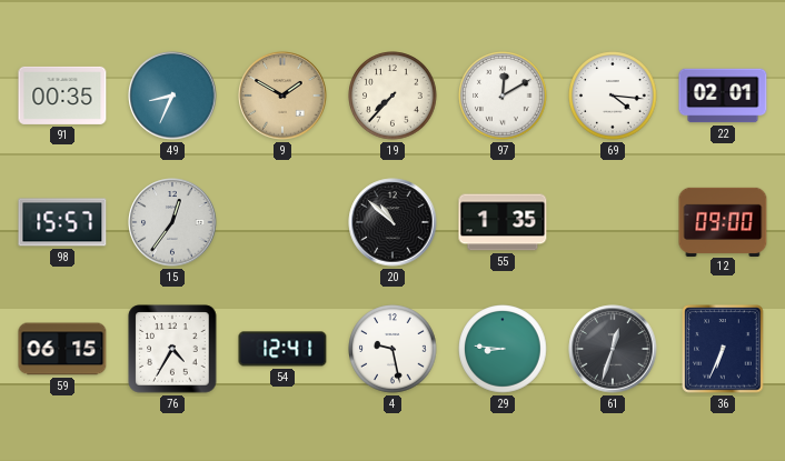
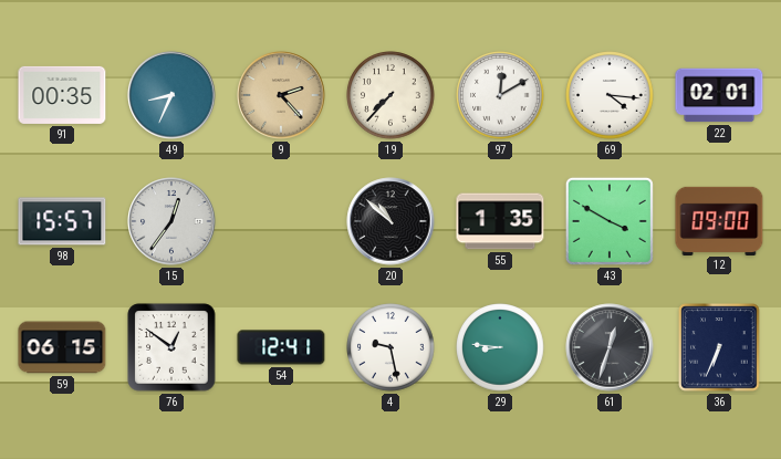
9: 1:50 -> 2:23 (281, 95)
43: none -> 3:50 (610, 221)
76: 4:35 -> 12:51 (171, 347)
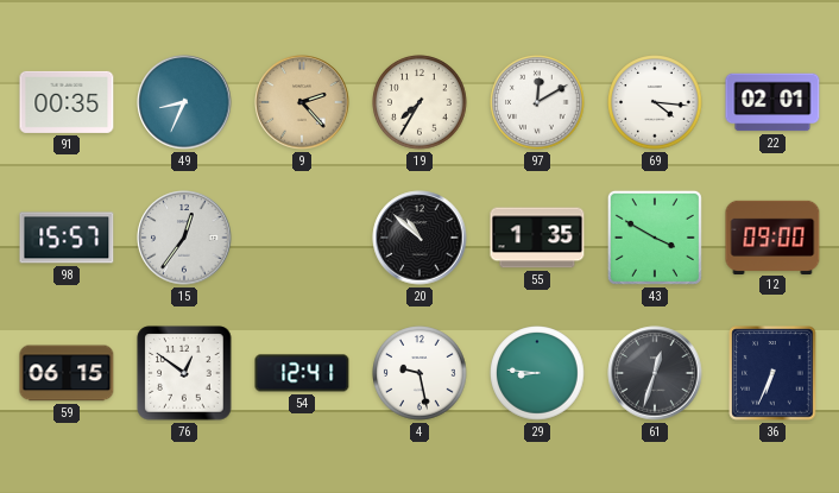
19: 7:37 -> 7:35 (419, 102)
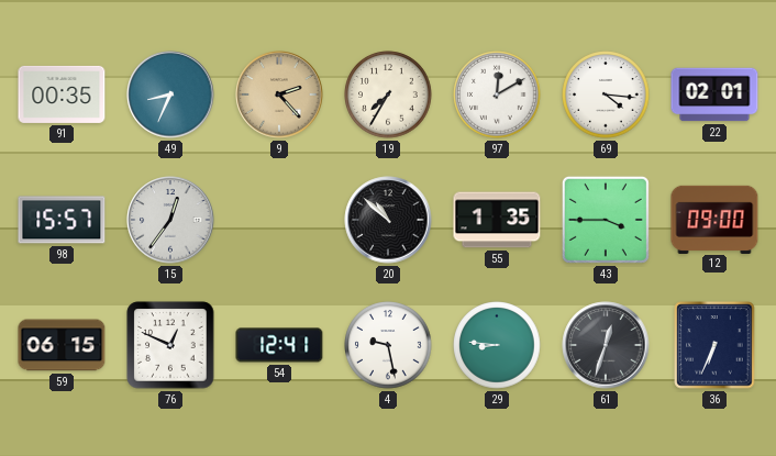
43: 3:50 -> 3:45 (606, 220)
76: 12:51 -> 12:49 (170, 345)
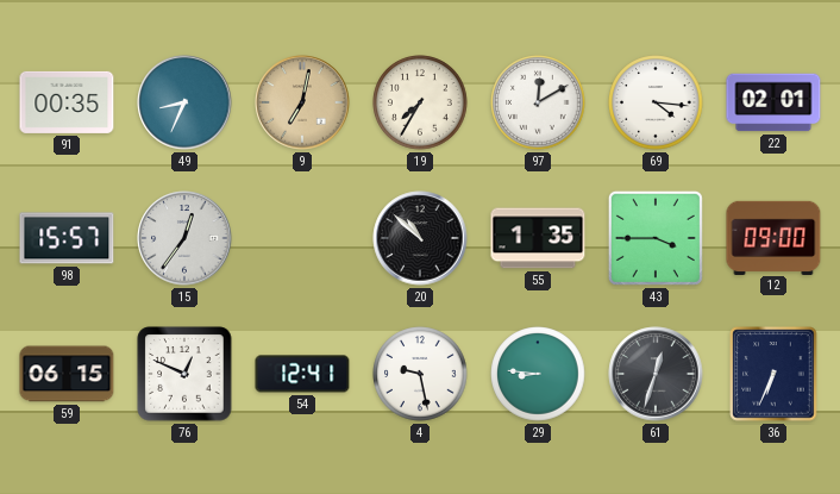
9: 2:23 -> 7:02 (302, 102)
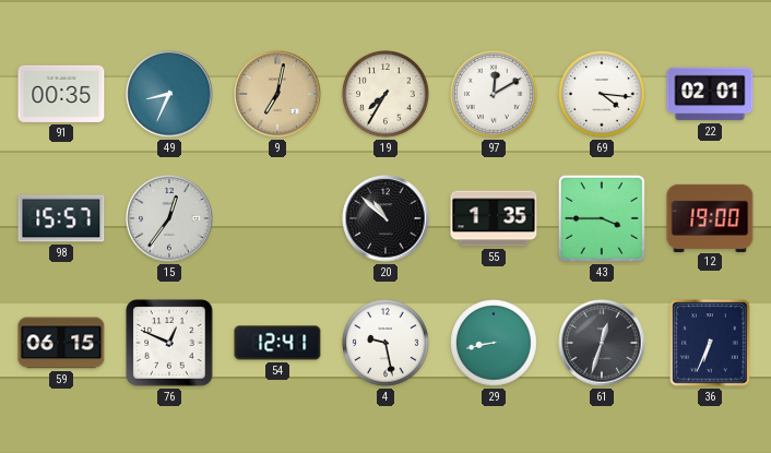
12: 09:00 -> 19:00 (710, 217)
29: 8:46 -> 8:43 (494, 343)
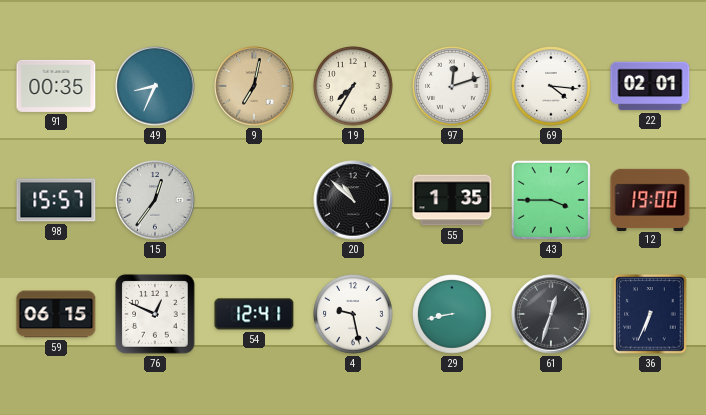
97: 12:10 -> 12:12 (452, 86)
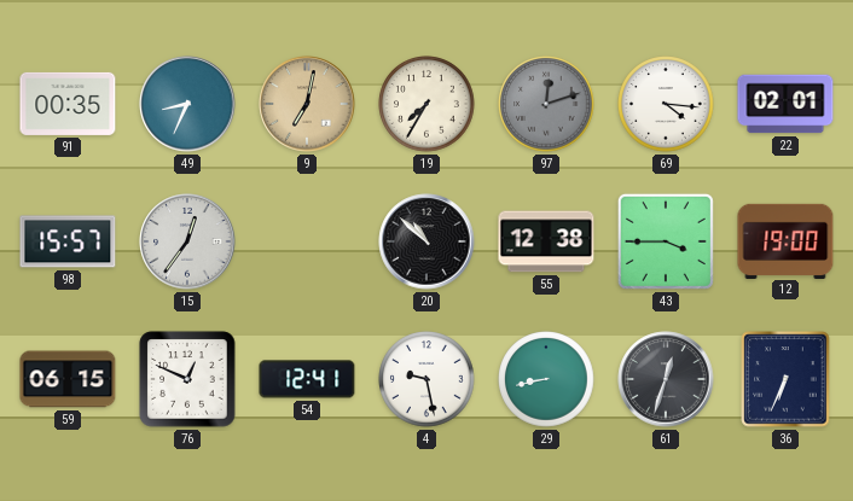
97 dial: white -> grey (546, 104)
55: 1:35 -> 12:38 (546, 241)
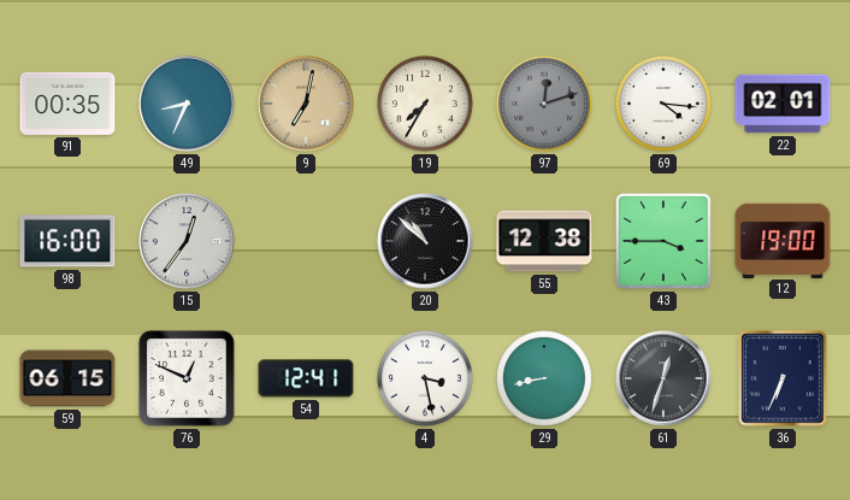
98: 15:57 -> 16:00 (67, 241)
4: 9:28 -> 3:28 (425, 378)
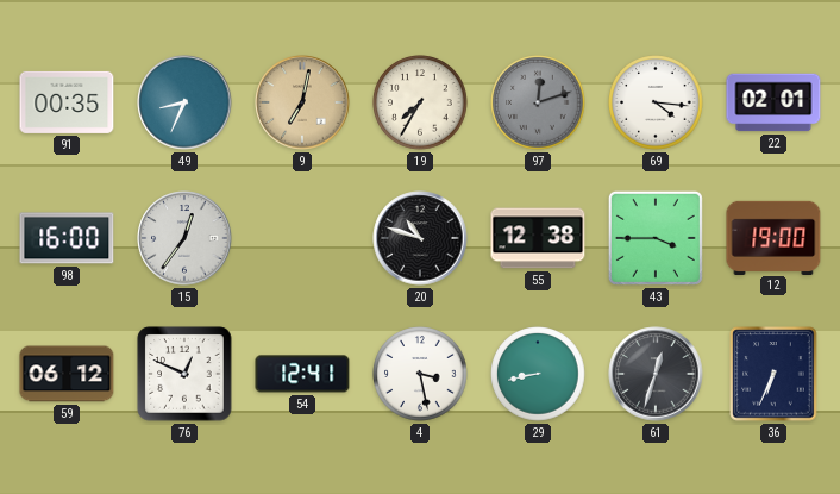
20: 10:52 -> 10:48 (420, 238)
59: 06:15 -> 06:12 (67, 374)
